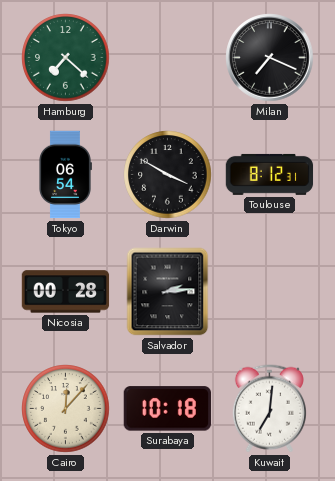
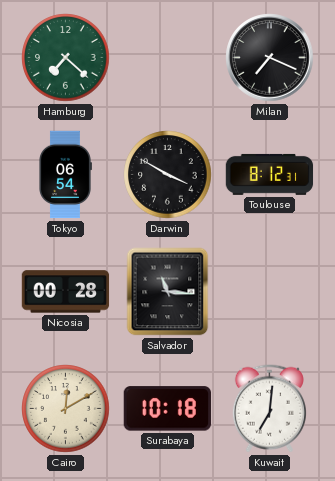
Salvador: 2:14 -> 11:16 (168, 292)
Cairo: 12:07 -> 12:10 (66, 409)
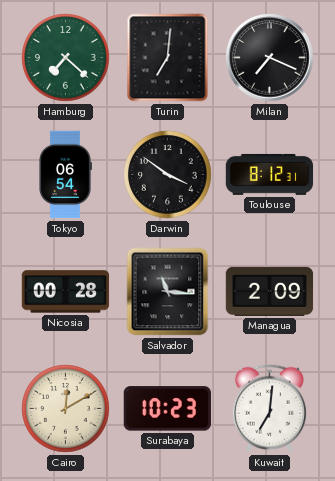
Turin: none -> 7:01 (168, 58)
Darwin: 3:50 -> 3:51 (168, 175)
Managua: none -> 2:09 (270, 291)
Surabaya: 10:18 -> 10:23 (167, 409)
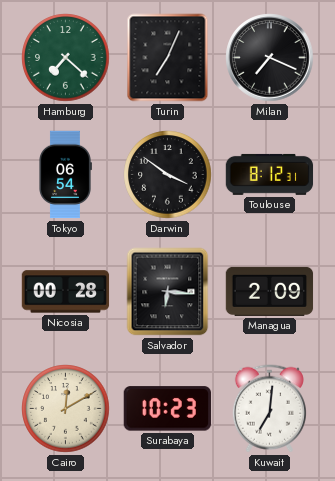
Turin: 7:01 -> 7:04 (168, 58)
Salvador: 11:16 -> 6:16 (168, 292)
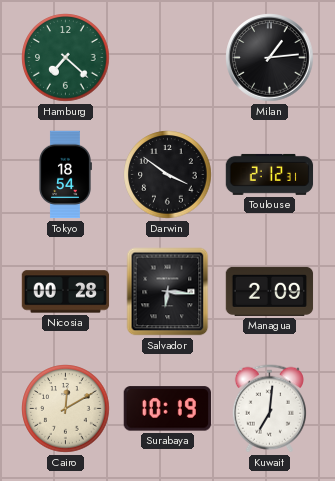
Turin: 7:04 -> none (168, 58)
Milan: 7:19 -> 1:14 (270, 58)
Tokyo: 06:54 -> 18:54 (65, 175)
Toulouse: 8:12 -> 2:12 (270, 174)
Surabaya: 10:23 -> 10:19 (167, 409)
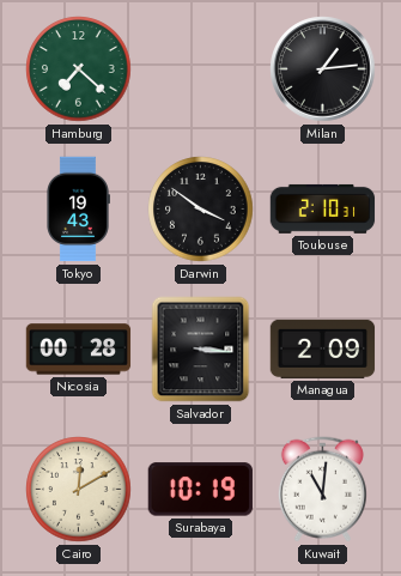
Tokyo: 18:54 -> 19:43 (78, 210)
Toulouse: 2:12 -> 2:10 (323, 208)
Salvador: 6:16 -> 3:16 (201, 350)
Kuwait: 7:01 -> 11:01 (322, 490)
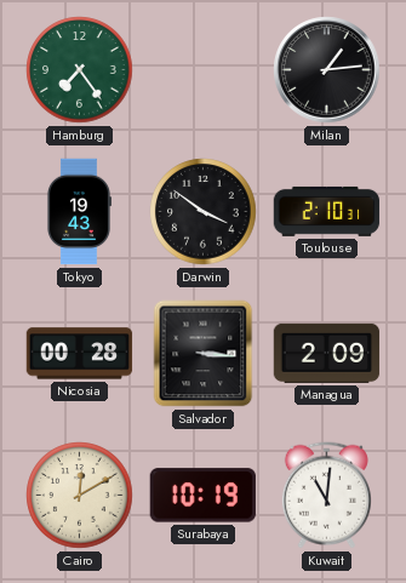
Hamburg: 7:22 -> 7:24 (80, 70)
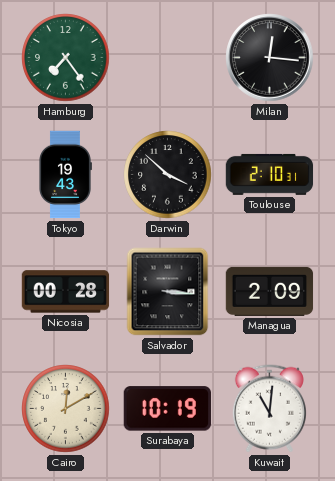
Milan: 1:14 -> 12:16 (270, 58)
Darwin: 3:51 -> 3:52 (168, 175)
